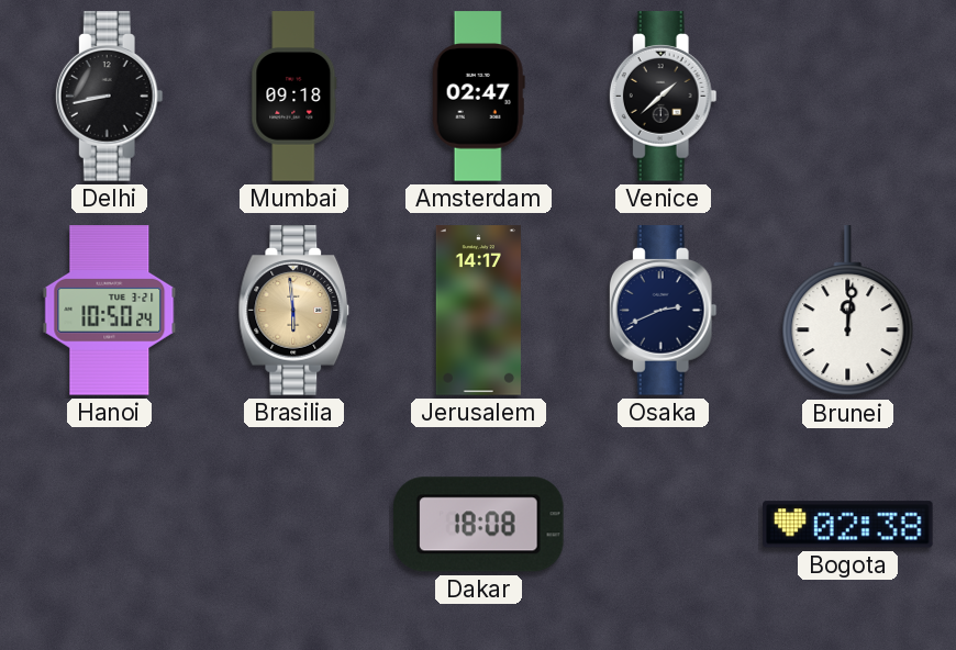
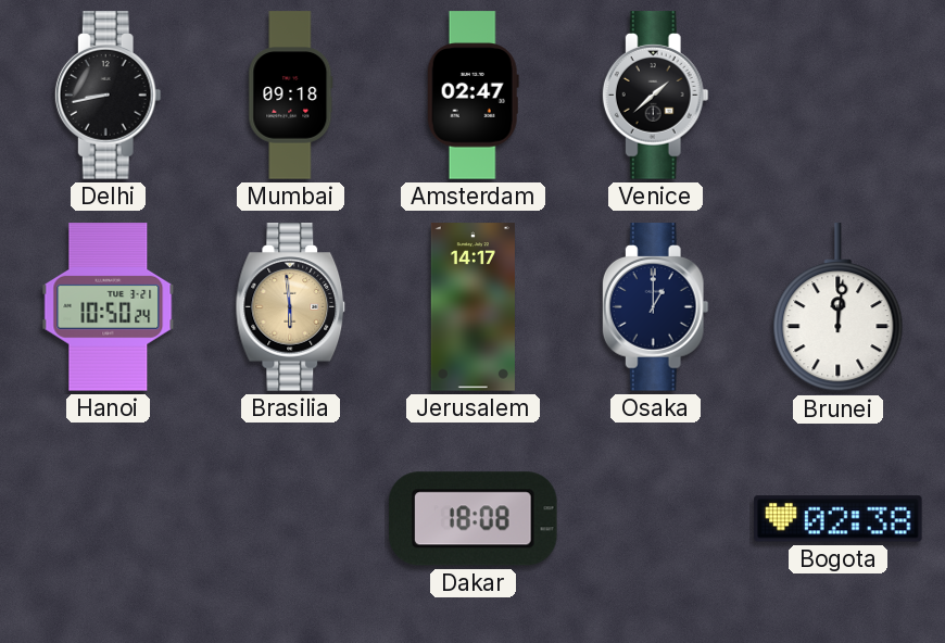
Osaka: 2:41 -> 1:00 (655, 307)
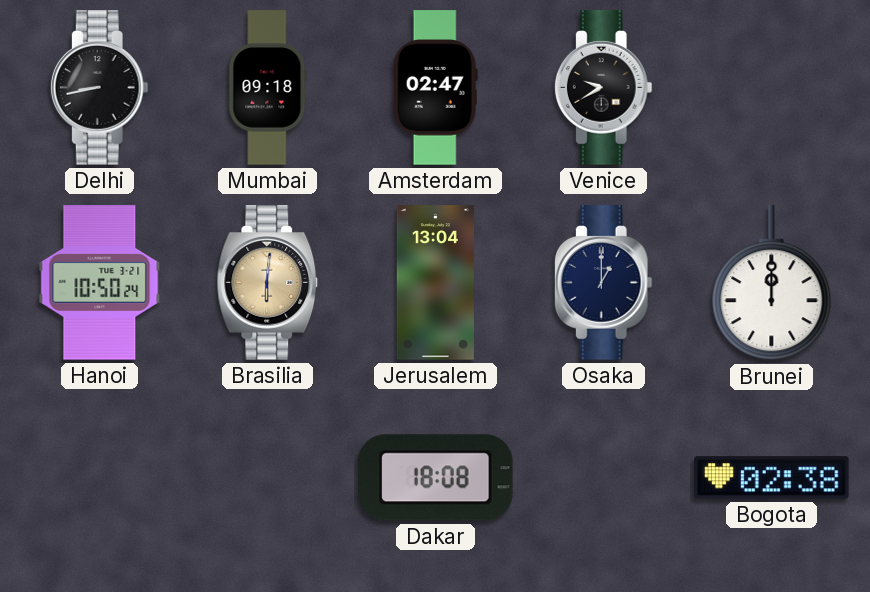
Venice: 1:38 -> 9:40 (603, 88)
Brasilia: 5:59 -> 6:01 (268, 283)
Jerusalem: 14:17 -> 13:04 (435, 283)
Brunei: 12:01 -> 12:00 (772, 283)
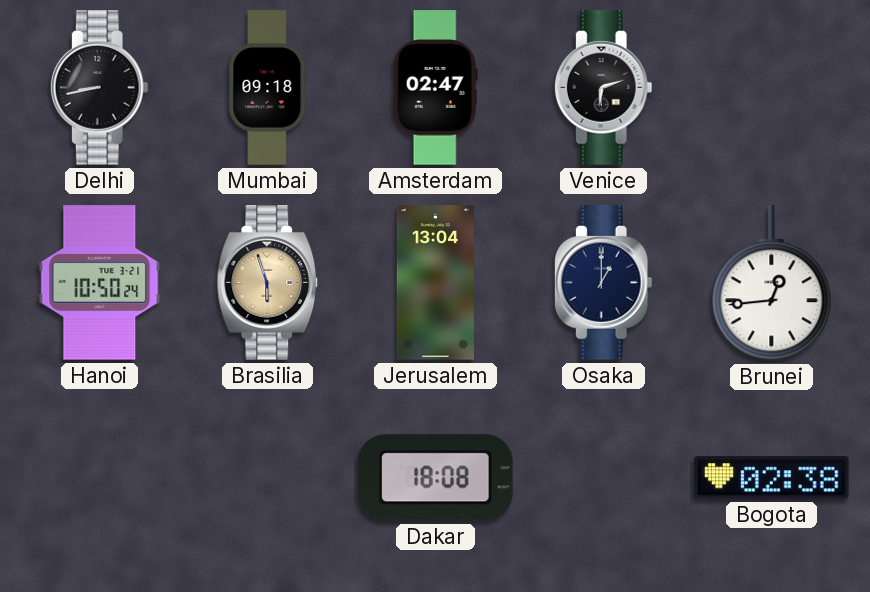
Venice: 9:40 -> 6:12 (603, 88)
Brasilia: 6:01 -> 5:57 (268, 283)
Brunei: 12:00 -> 12:44 (772, 283)
